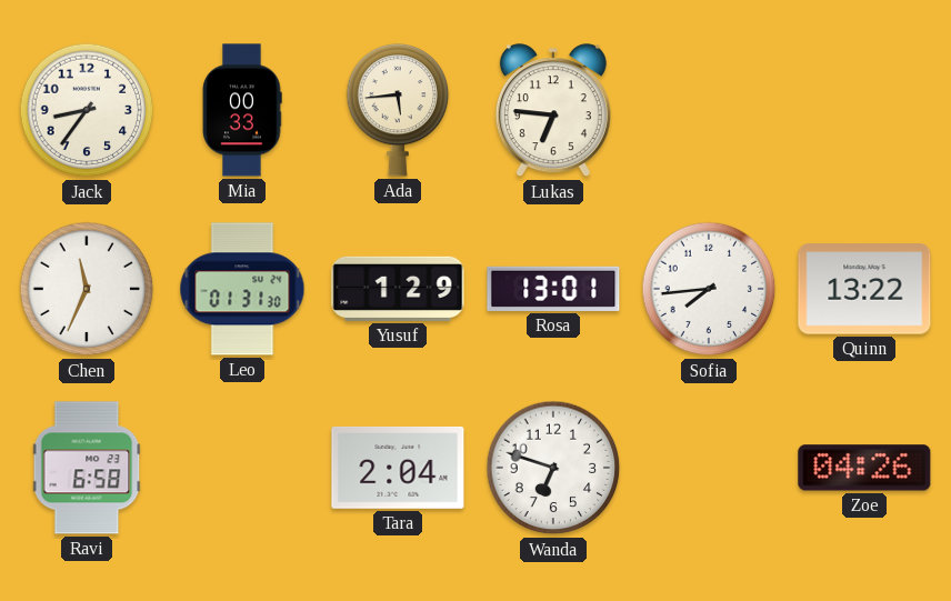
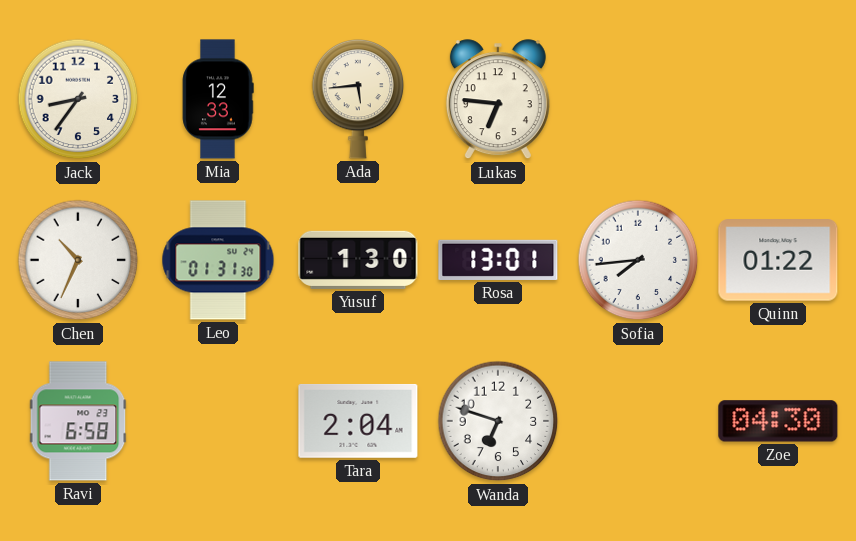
Mia: 00:33 -> 12:33 (218, 99)
Chen: 11:34 -> 10:34 (78, 260)
Yusuf: 1:29 -> 1:30 (358, 260)
Quinn: 13:22 -> 01:22 (778, 260)
Zoe: 04:26 -> 04:30 (778, 421)
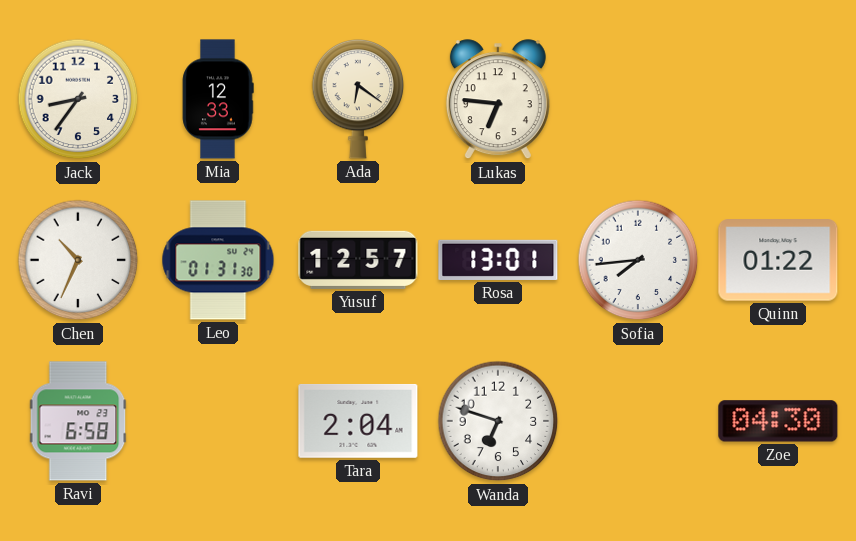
Ada: 5:44 -> 6:21 (358, 99)
Yusuf: 1:30 -> 12:57 (358, 260)
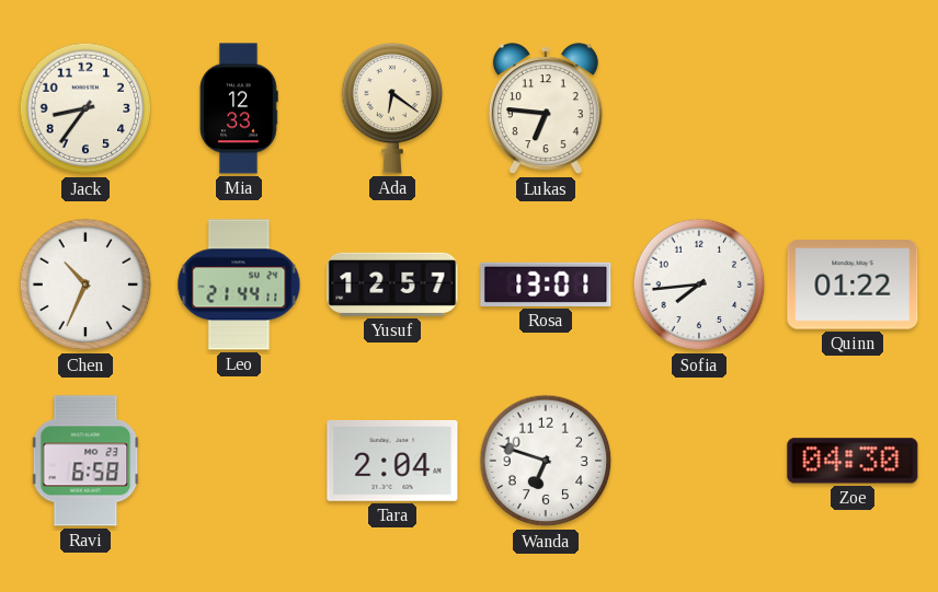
Leo: 01:31 -> 21:44 (239, 285)
